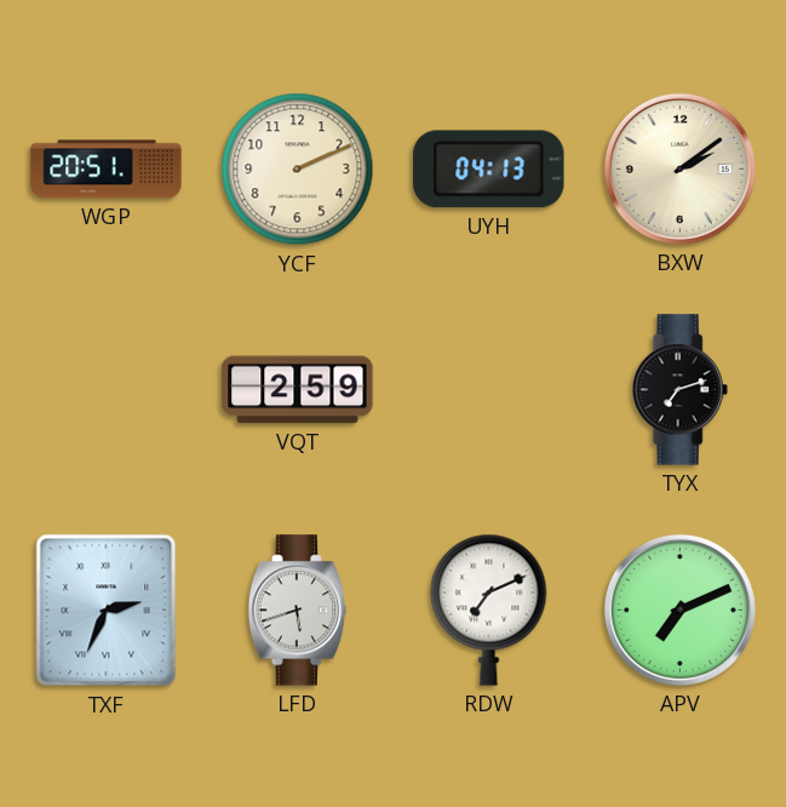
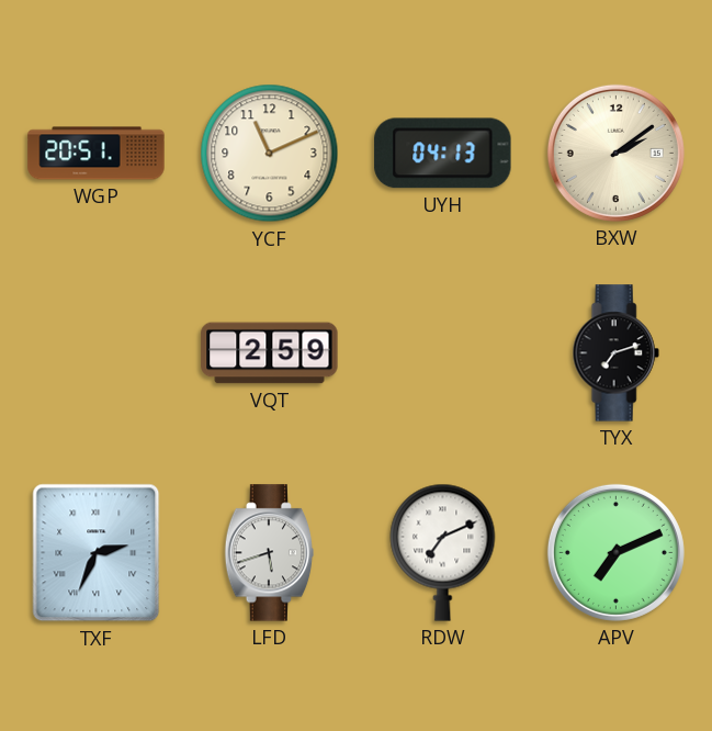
YCF: 2:11 -> 11:11 (270, 154)
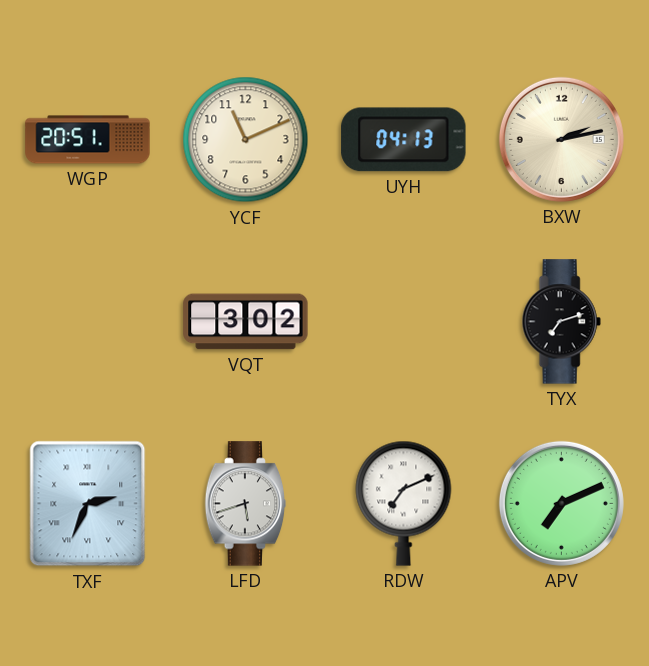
BXW: 2:09 -> 2:13 (561, 139)
VQT: 2:59 -> 3:02 (246, 322)
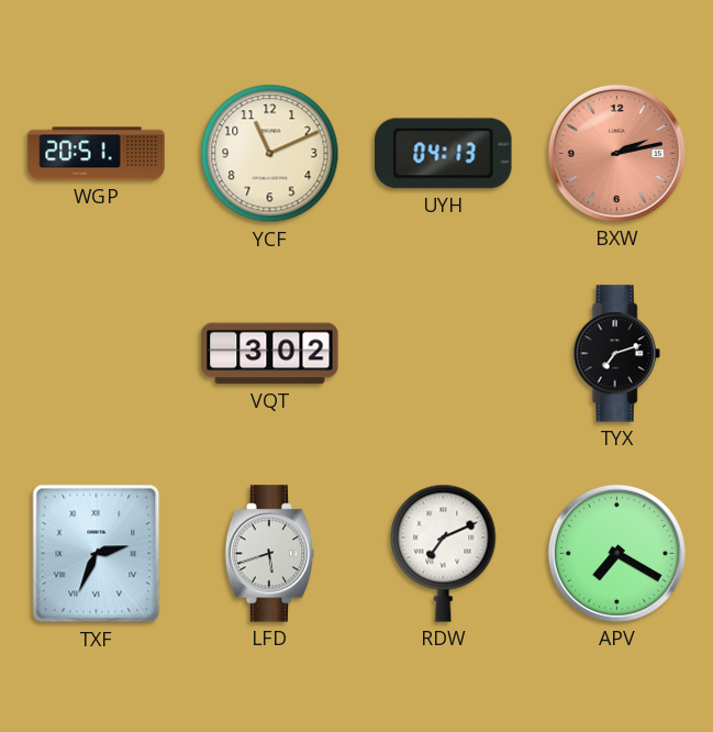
BXW dial: cream -> salmon (616, 153)
APV: 7:11 -> 7:20 (616, 553)
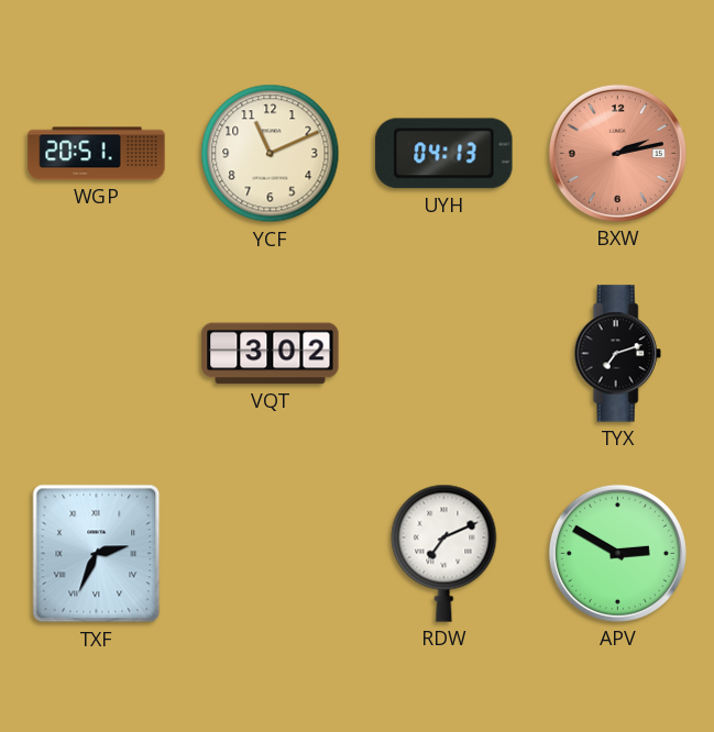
LFD: 5:42 -> none (270, 554)
APV: 7:20 -> 2:50 (617, 553)
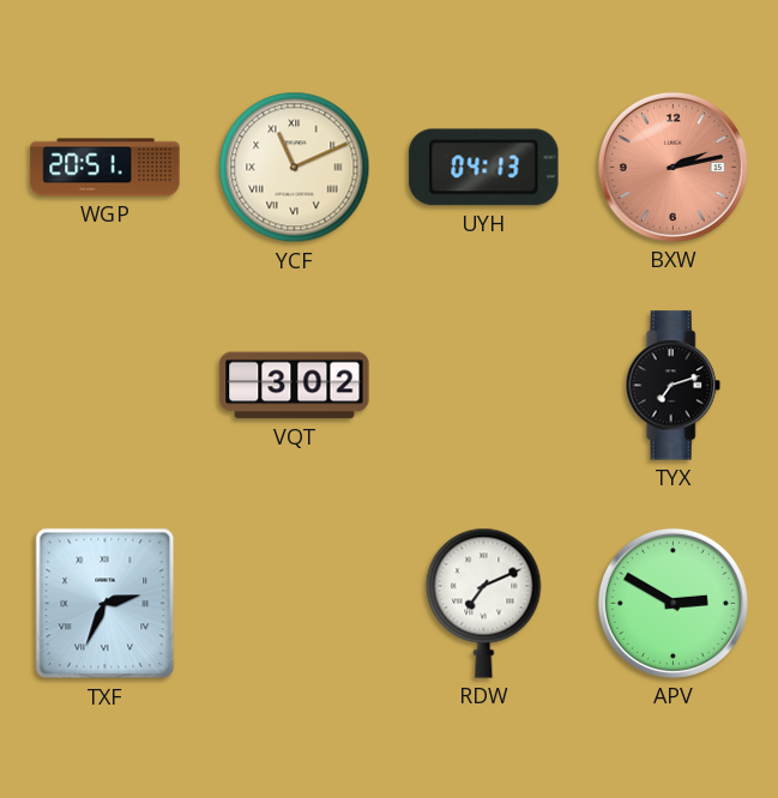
YCF numerals: Arabic -> Roman (295, 168)
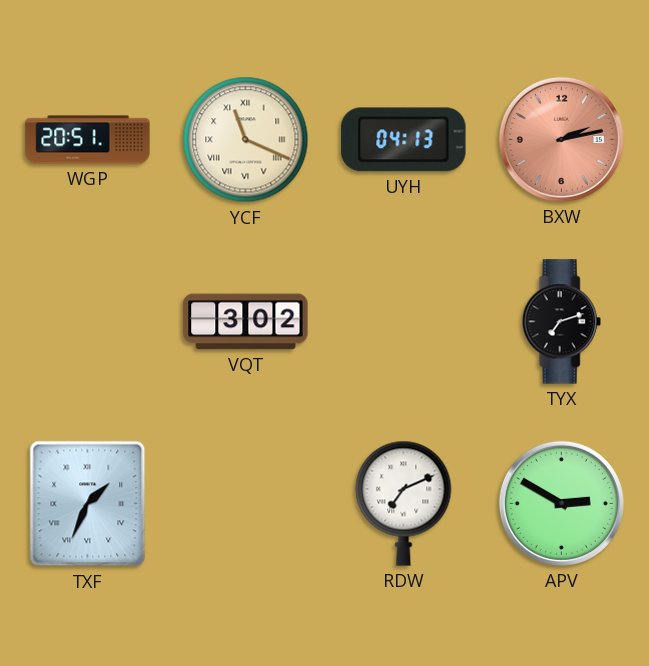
YCF: 11:11 -> 11:19 (246, 140)
TXF: 2:34 -> 1:34 (88, 504)
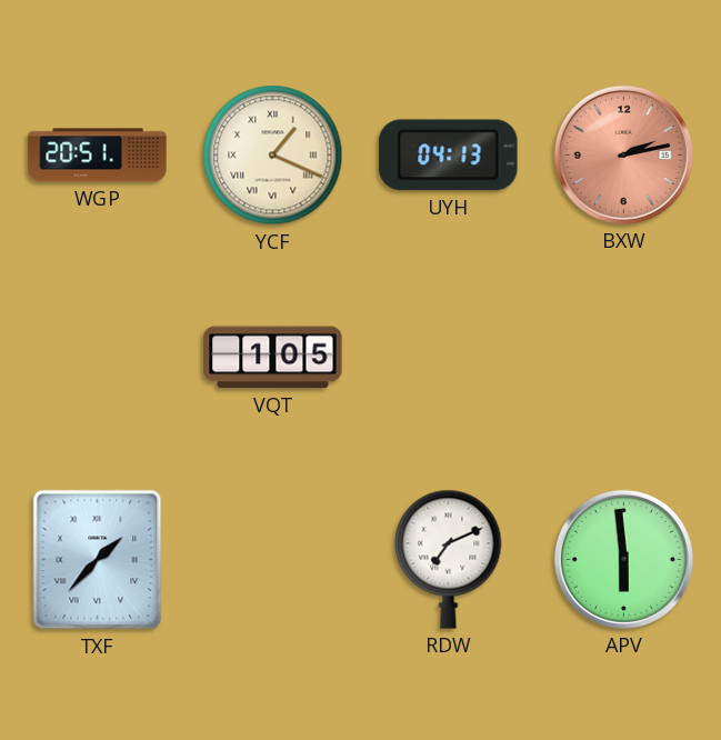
YCF: 11:19 -> 1:19 (273, 156)
VQT: 3:02 -> 1:05 (273, 358)
TYX: 7:12 -> none (561, 322)
TXF: 1:34 -> 1:37 (98, 560)
APV: 2:50 -> 5:59 (623, 559)
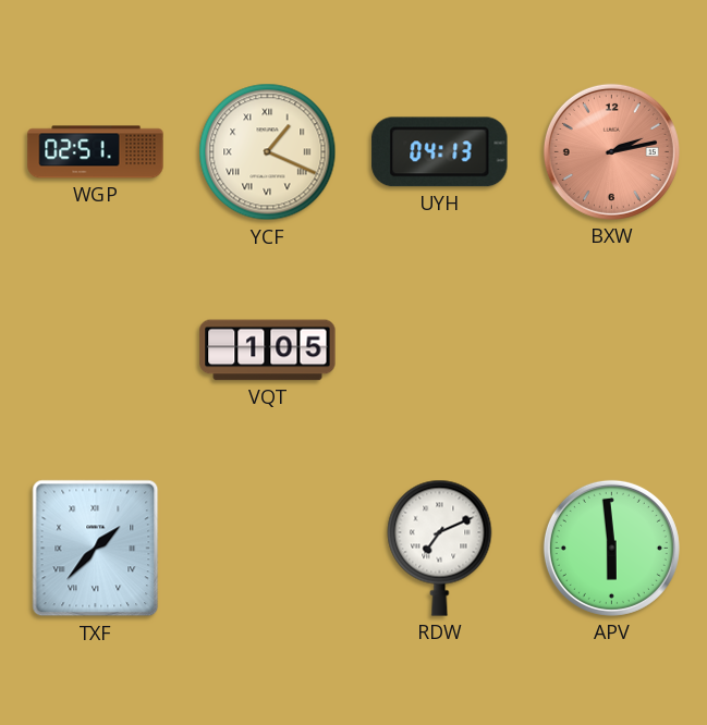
WGP: 20:51 -> 02:51 (96, 152)
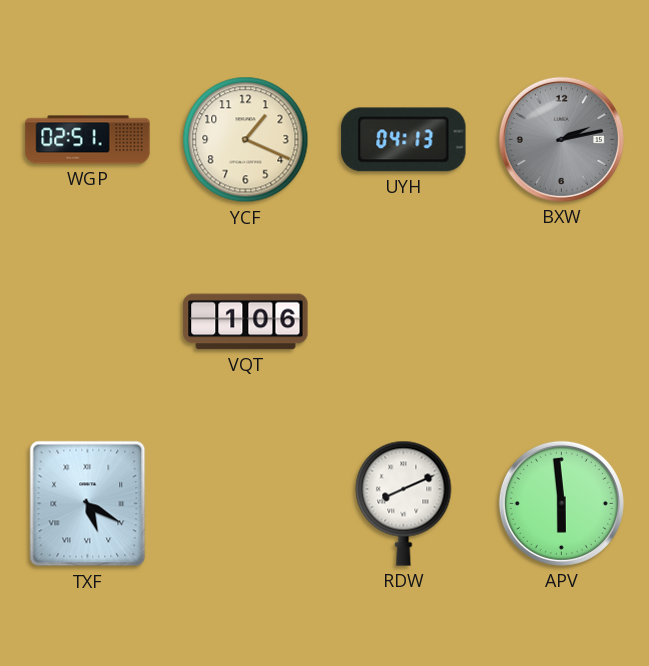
YCF numerals: Roman -> Arabic (246, 140)
BXW dial: salmon -> grey (561, 139)
VQT: 1:05 -> 1:06 (246, 322)
TXF: 1:37 -> 5:20 (88, 504)
RDW: 7:11 -> 8:11 (404, 503)
